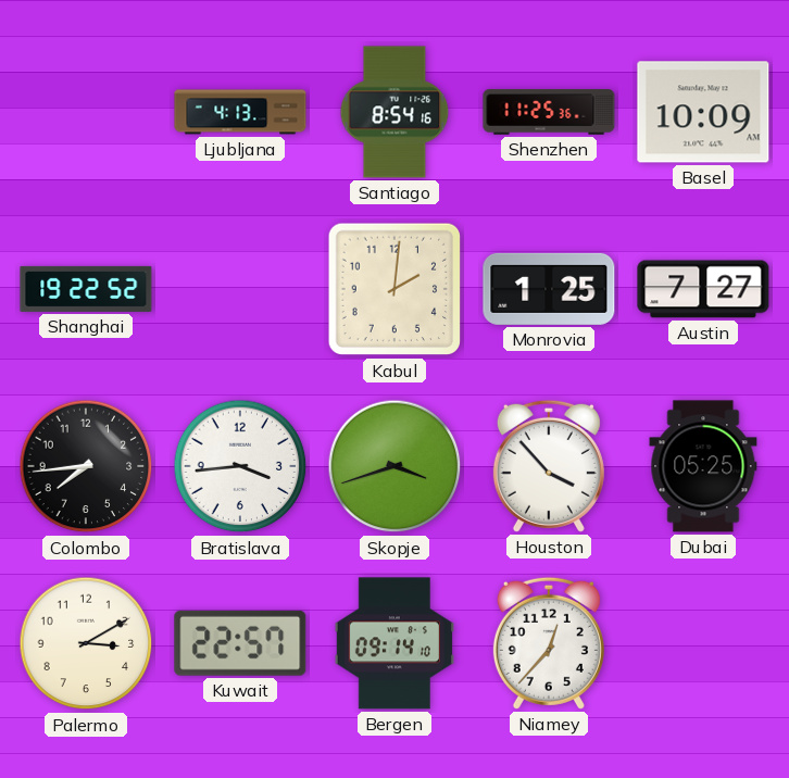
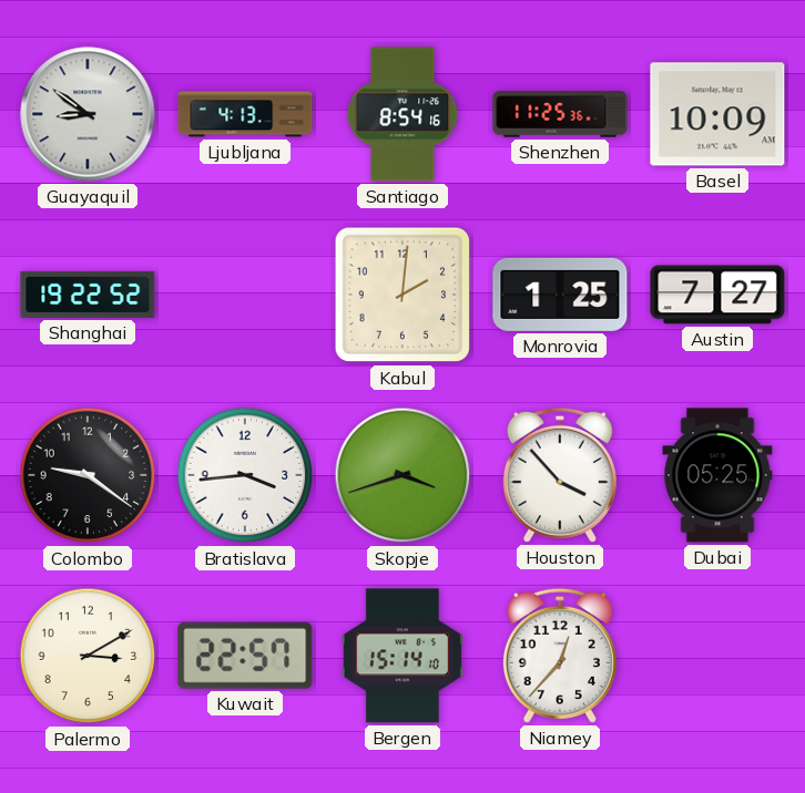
Guayaquil: none -> 8:51 (88, 114)
Colombo: 7:44 -> 9:21 (88, 475)
Bergen: 09:14 -> 15:14 (402, 656)
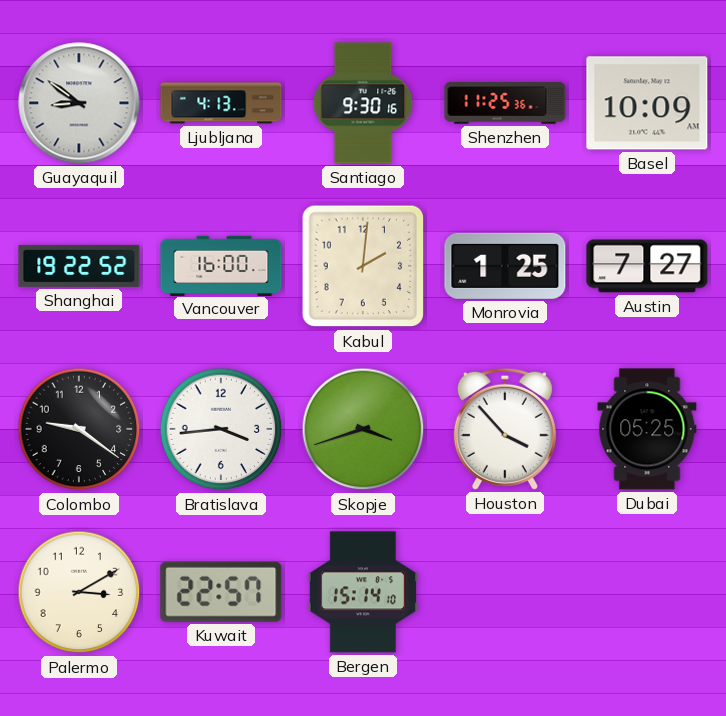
Santiago: 8:54 -> 9:30 (363, 103)
Vancouver: none -> 16:00 (221, 265)
Niamey: 12:37 -> none (560, 656)
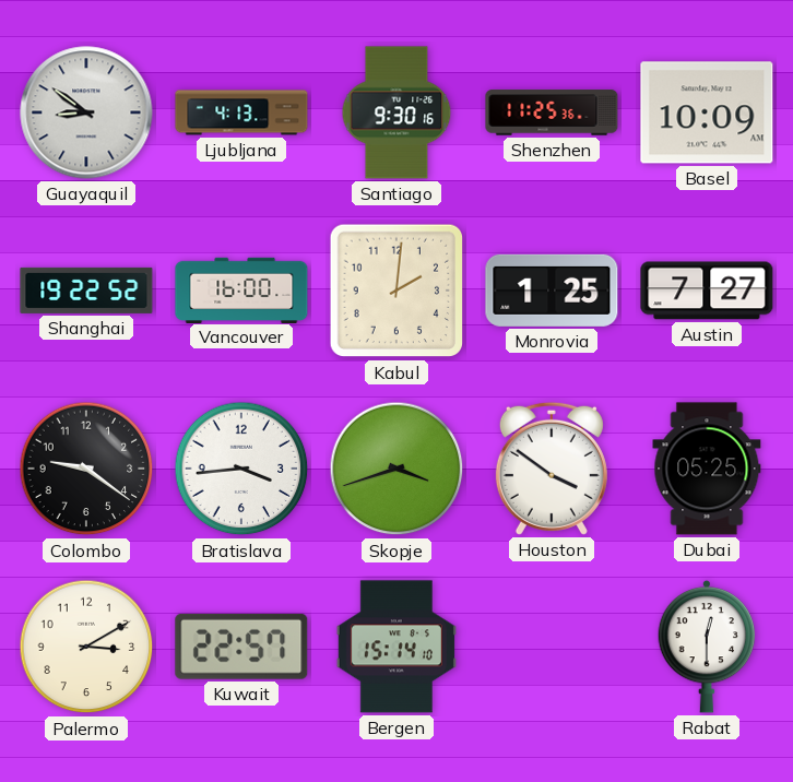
Houston: 3:53 -> 3:51 (552, 469)
Rabat: none -> 12:30 (707, 647)
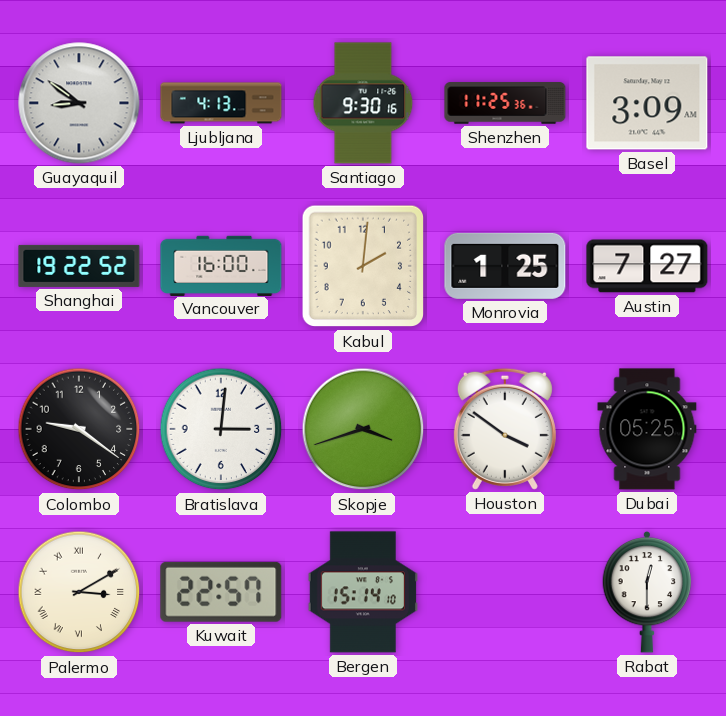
Basel: 10:09 -> 3:09 (647, 103)
Bratislava: 3:44 -> 3:01 (221, 429)
Palermo numerals: Arabic -> Roman (79, 592)
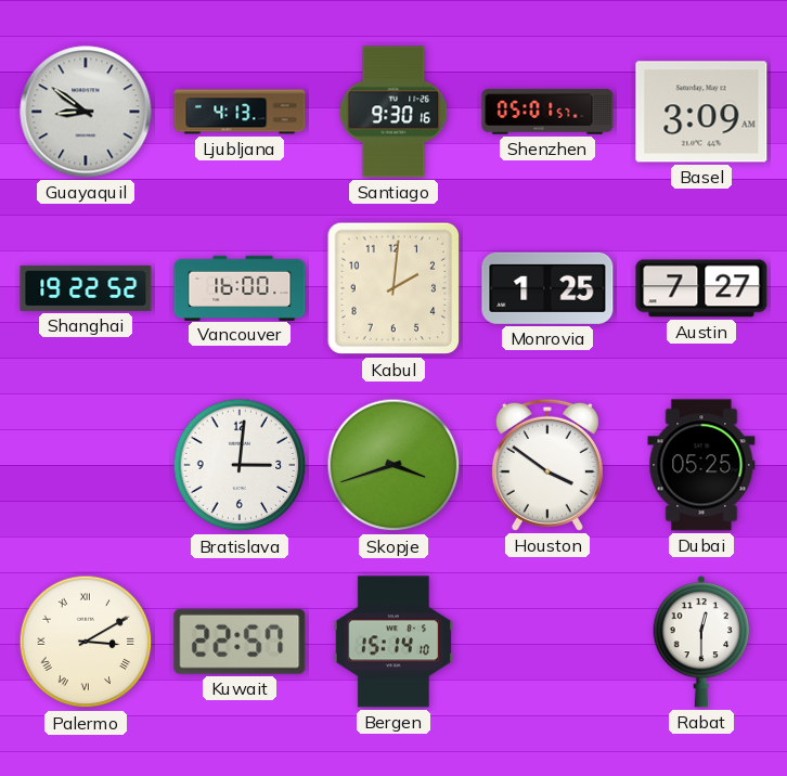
Shenzhen: 11:25 -> 05:01 (547, 112)
Colombo: 9:21 -> none (79, 429)
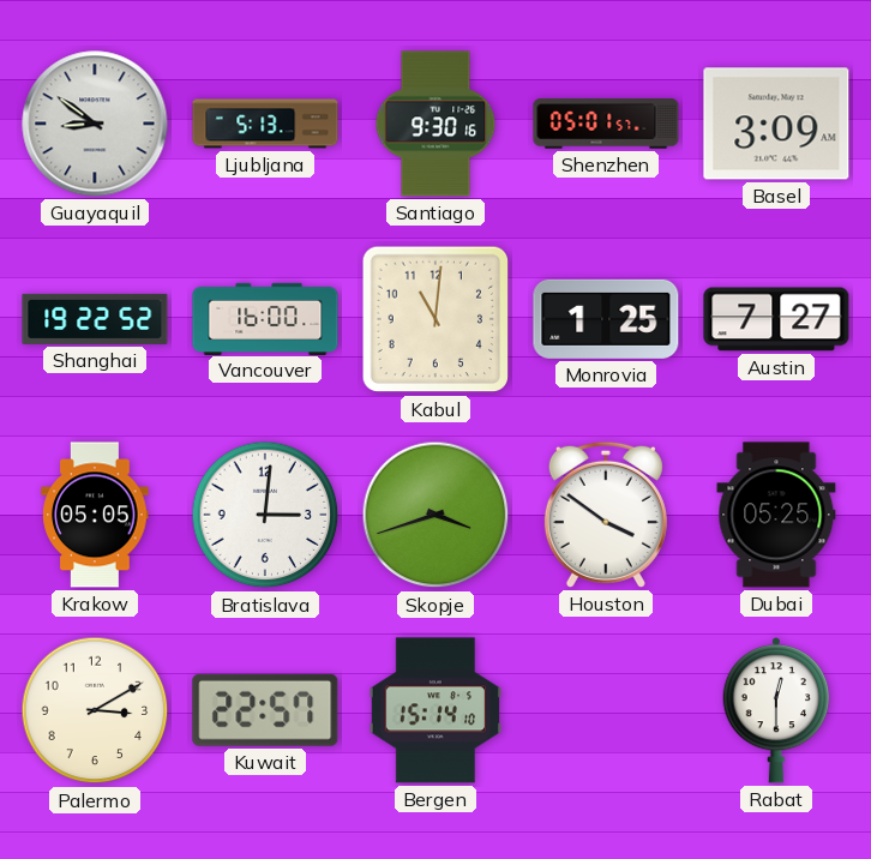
Ljubljana: 4:13 -> 5:13 (265, 124)
Kabul: 2:01 -> 11:01 (435, 319)
Krakow: none -> 05:05 (95, 515)
Palermo numerals: Roman -> Arabic (95, 710)
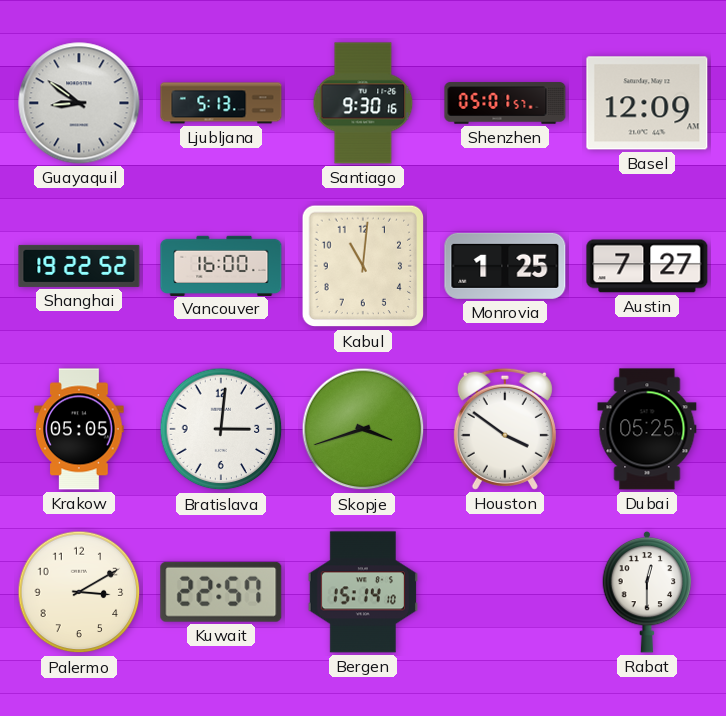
Basel: 3:09 -> 12:09 (647, 103)
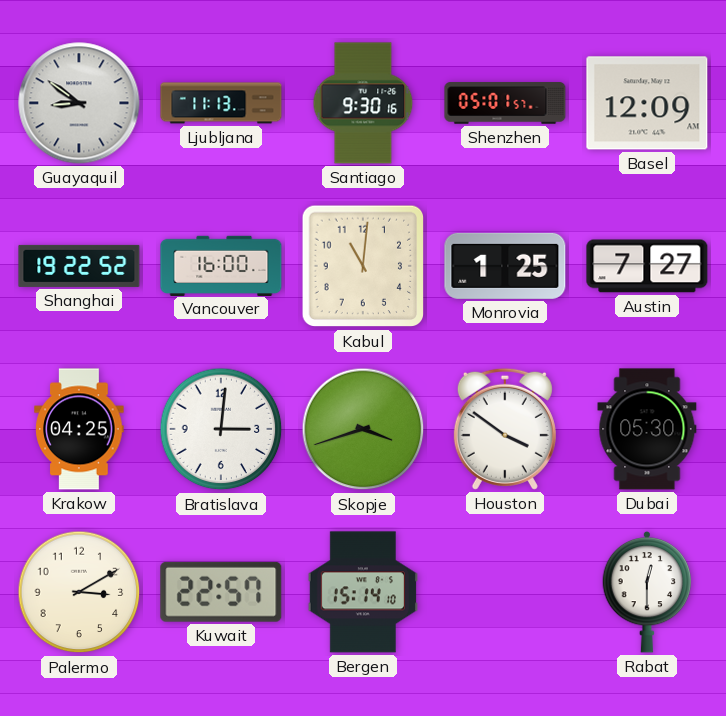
Ljubljana: 5:13 -> 11:13 (221, 103)
Krakow: 05:05 -> 04:25 (79, 429)
Dubai: 05:25 -> 05:30 (647, 429)
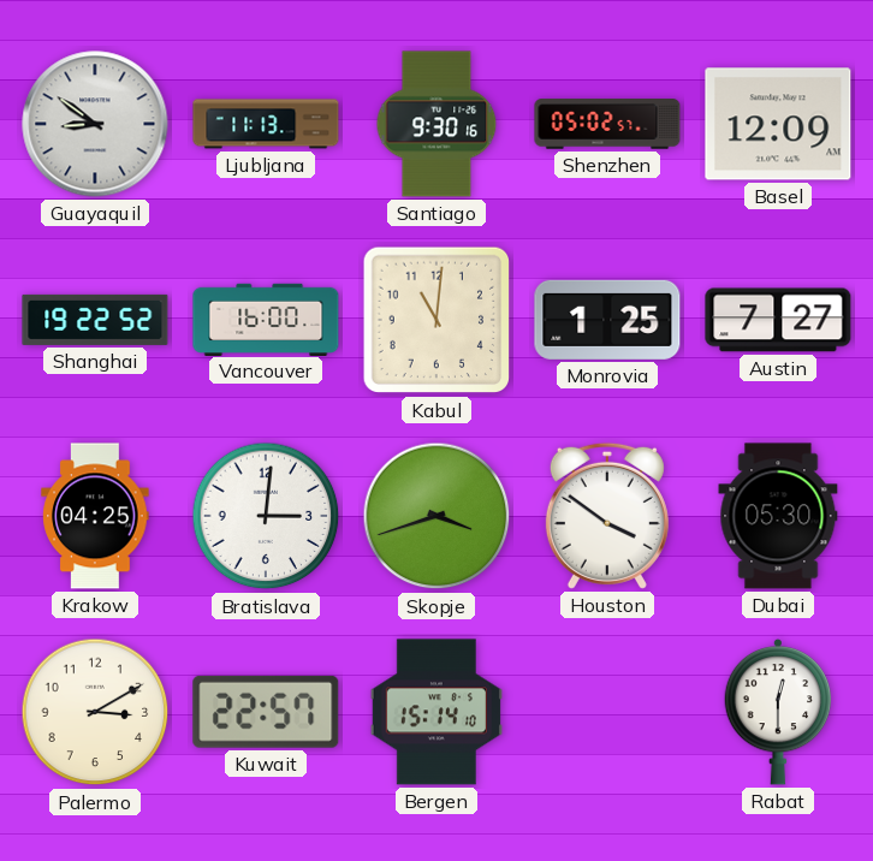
Shenzhen: 05:01 -> 05:02 (607, 124)
